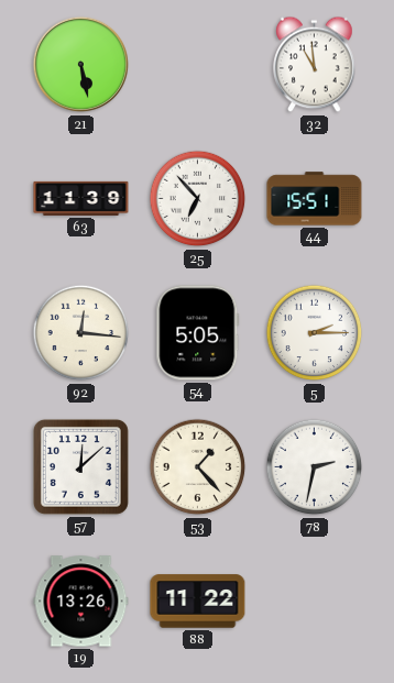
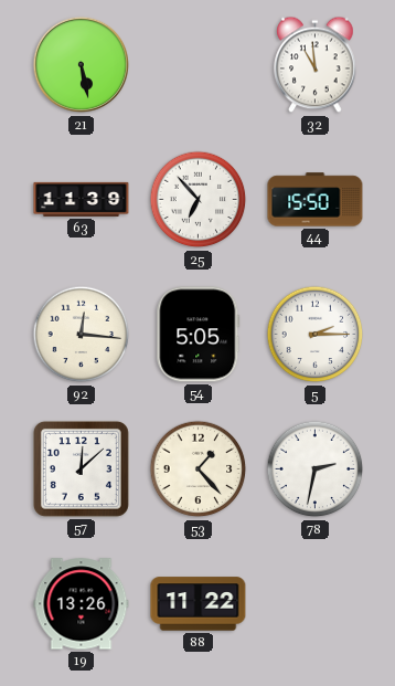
44: 15:51 -> 15:50 (316, 200)
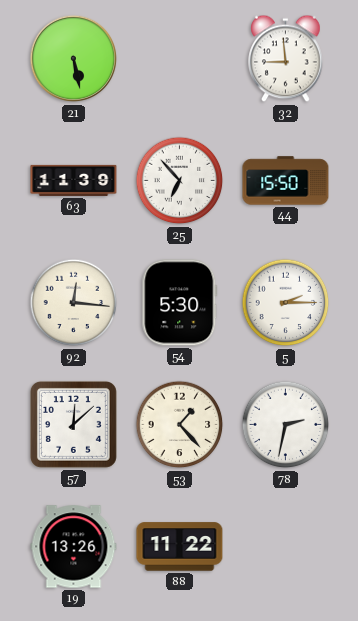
32: 10:59 -> 8:59 (286, 59)
54: 5:05 -> 5:30 (180, 303)
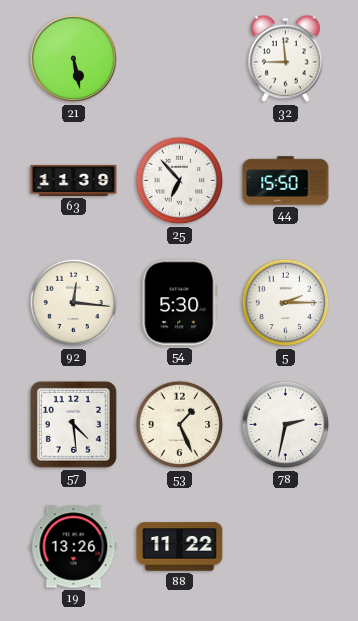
57: 12:08 -> 4:29 (73, 424)
53: 1:23 -> 1:26 (180, 425)
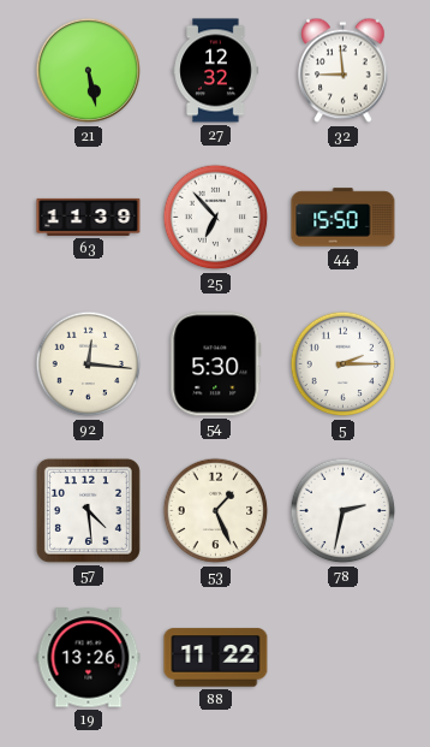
27: none -> 12:32 (216, 71)
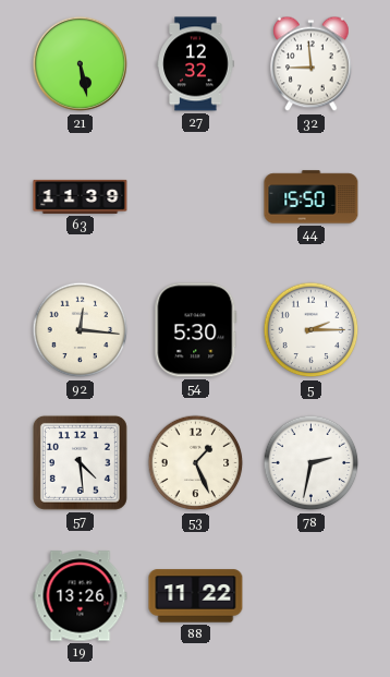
25: 6:53 -> none (216, 218)
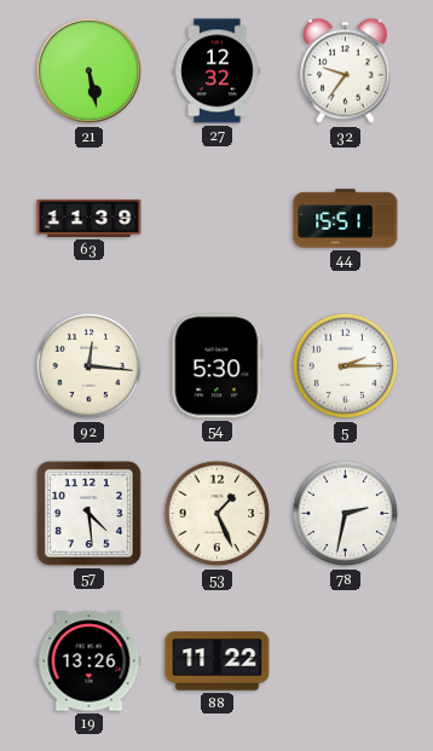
32: 8:59 -> 9:36 (346, 71)
44: 15:50 -> 15:51 (346, 219)
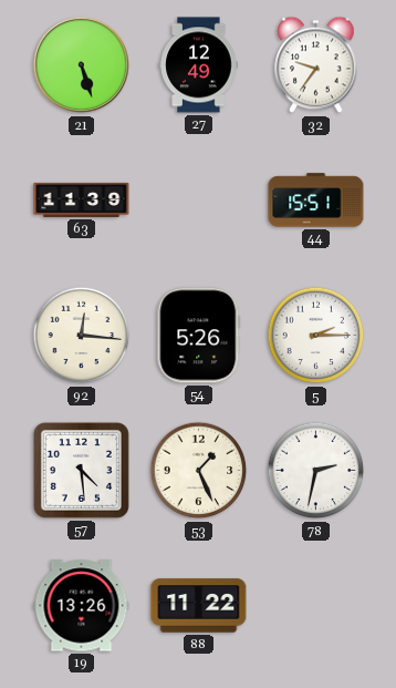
21: 5:28 -> 5:27 (82, 65)
27: 12:32 -> 12:49 (199, 65)
54: 5:30 -> 5:26 (199, 336)
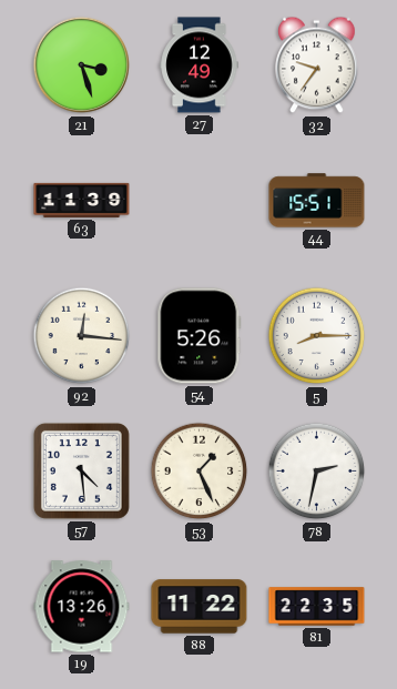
21: 5:27 -> 3:27 (82, 65)
5: 2:15 -> 8:15 (317, 336)
81: none -> 22:35 (317, 607)
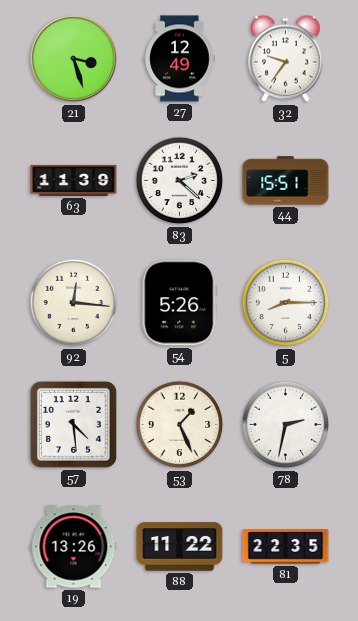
83: none -> 2:22 (180, 181)
